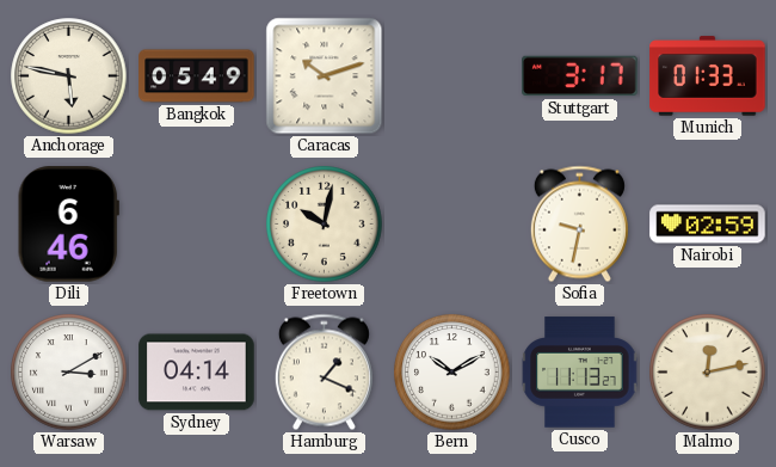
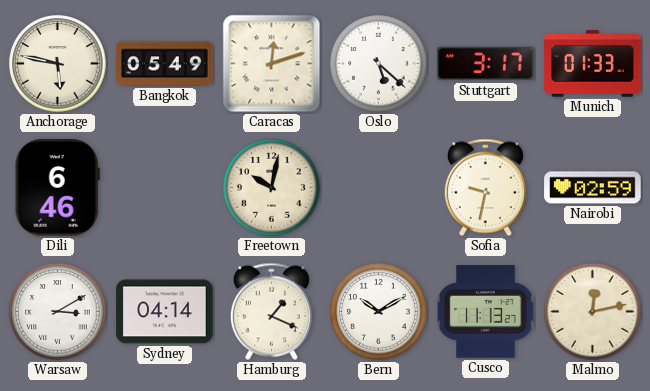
Caracas: 10:12 -> 12:12 (272, 64)
Oslo: none -> 5:22 (379, 64)
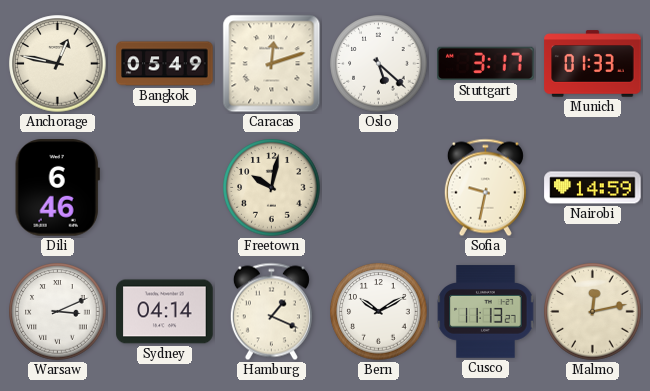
Anchorage: 5:47 -> 12:47 (58, 64)
Nairobi: 02:59 -> 14:59 (593, 188)
Warsaw: 3:10 -> 3:11 (58, 312)
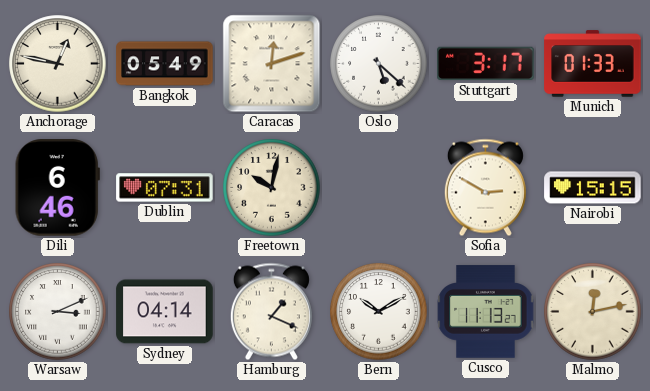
Dublin: none -> 07:31 (165, 188)
Sofia: 9:32 -> 2:50 (485, 188)
Nairobi: 14:59 -> 15:15 (593, 188)
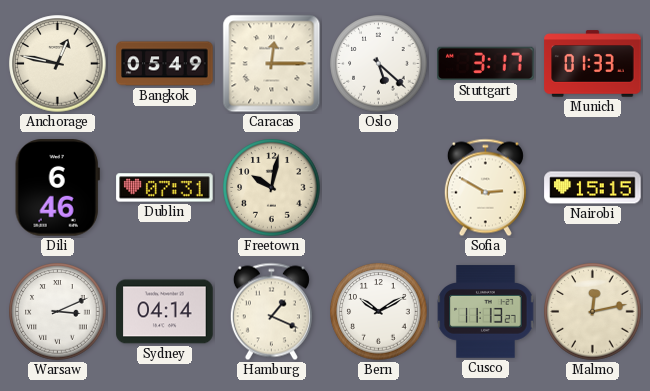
Caracas: 12:12 -> 12:15 (272, 64)
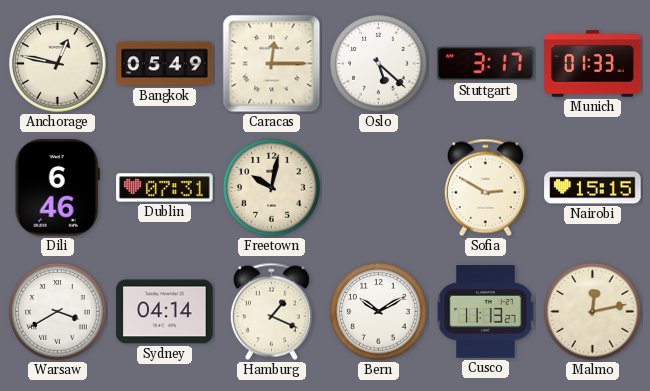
Warsaw: 3:11 -> 3:40 (58, 312)
